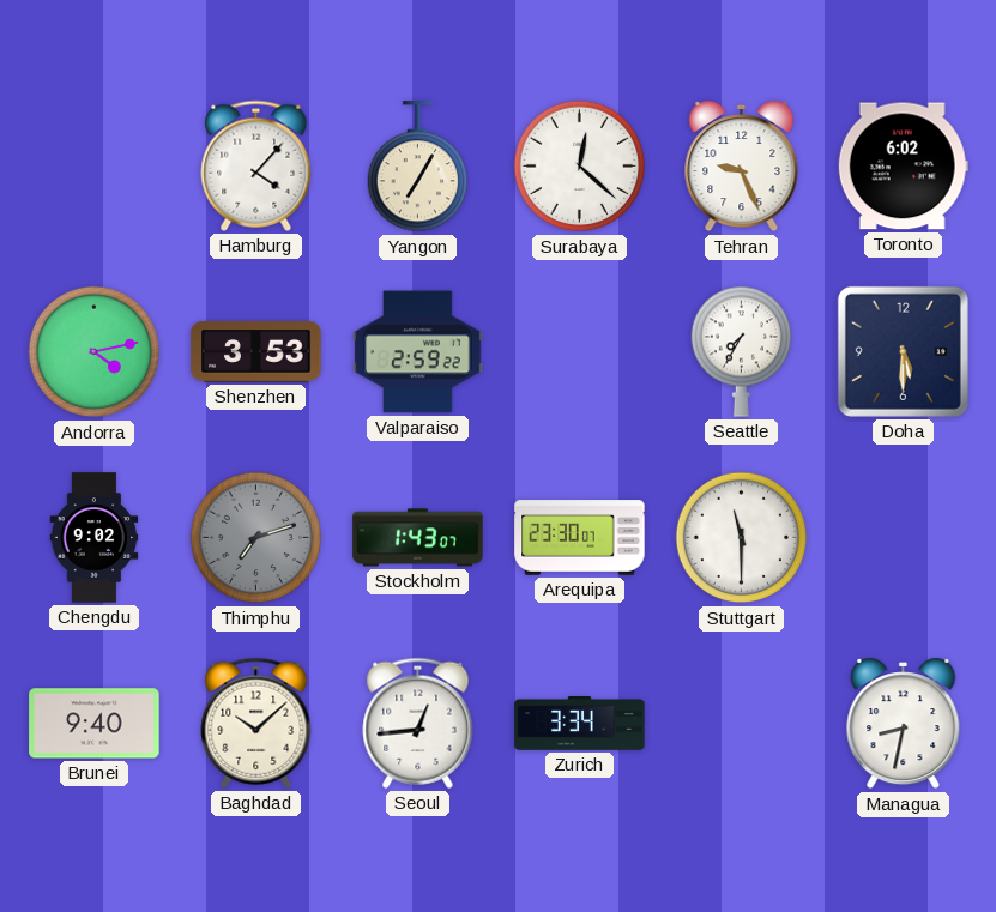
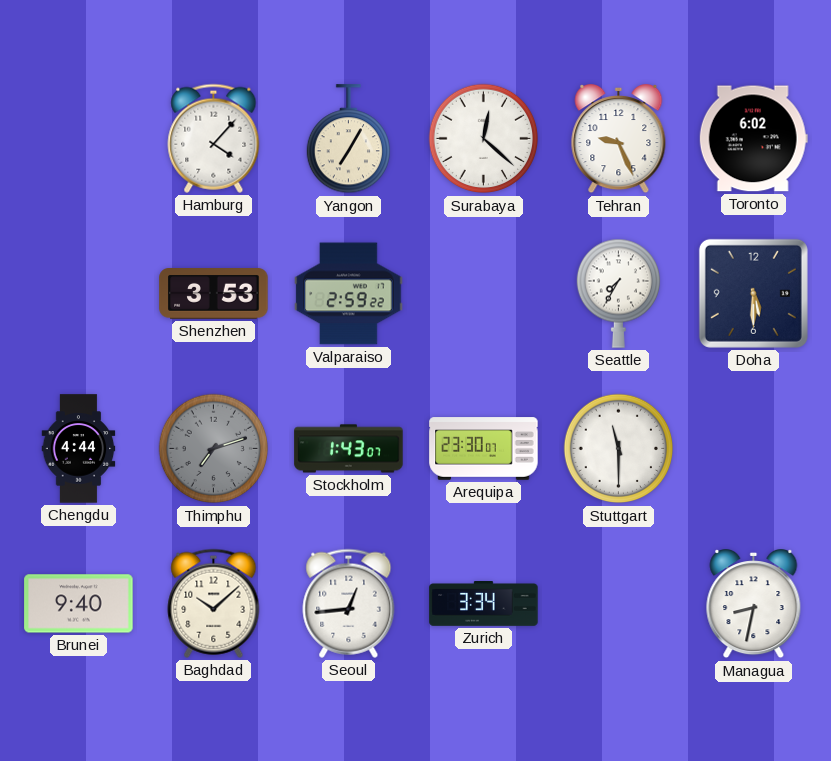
Andorra: 4:13 -> none (95, 352)
Chengdu: 9:02 -> 4:44 (79, 449)
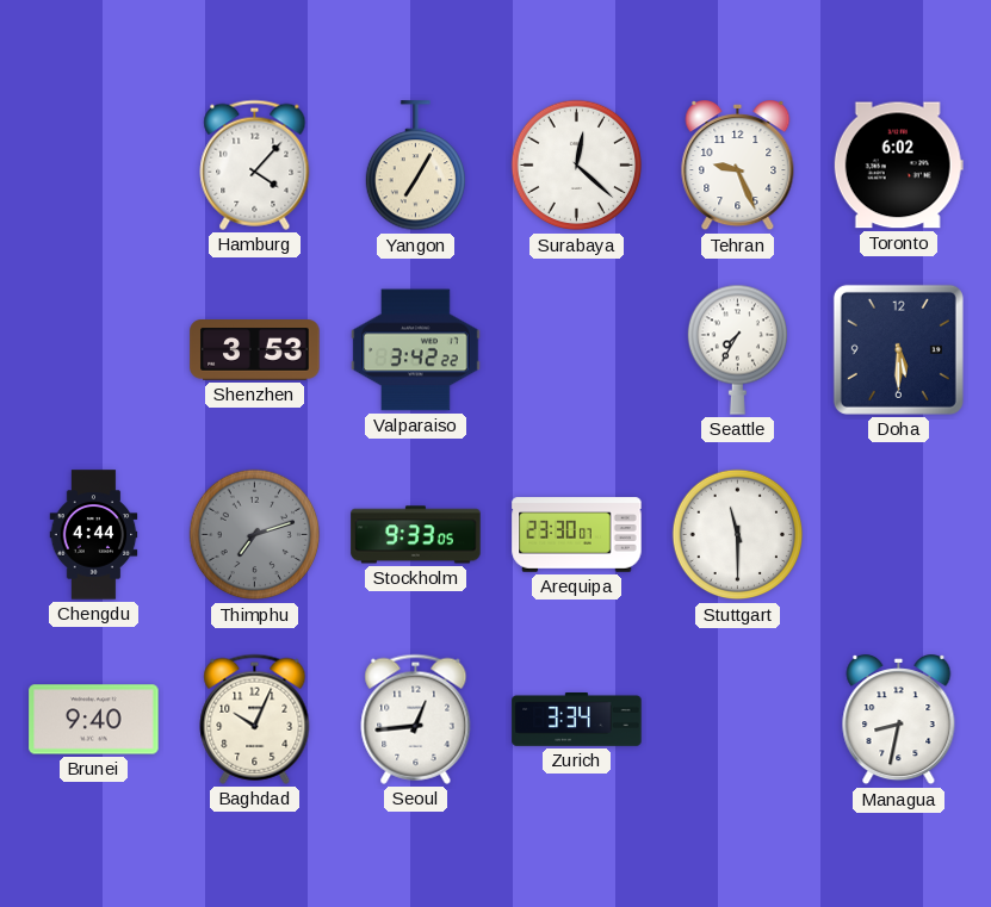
Valparaiso: 2:59 -> 3:42 (416, 350)
Stockholm: 1:43 -> 9:33 (416, 535)
Baghdad: 10:08 -> 10:04 (255, 719)
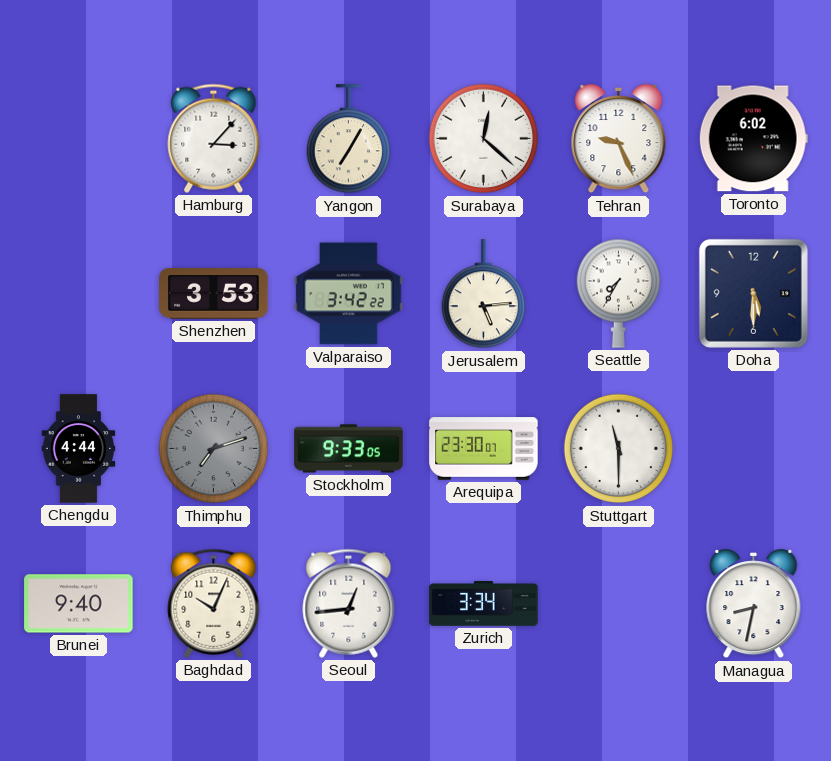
Hamburg: 4:07 -> 3:07 (214, 138)
Jerusalem: none -> 5:14 (483, 294)
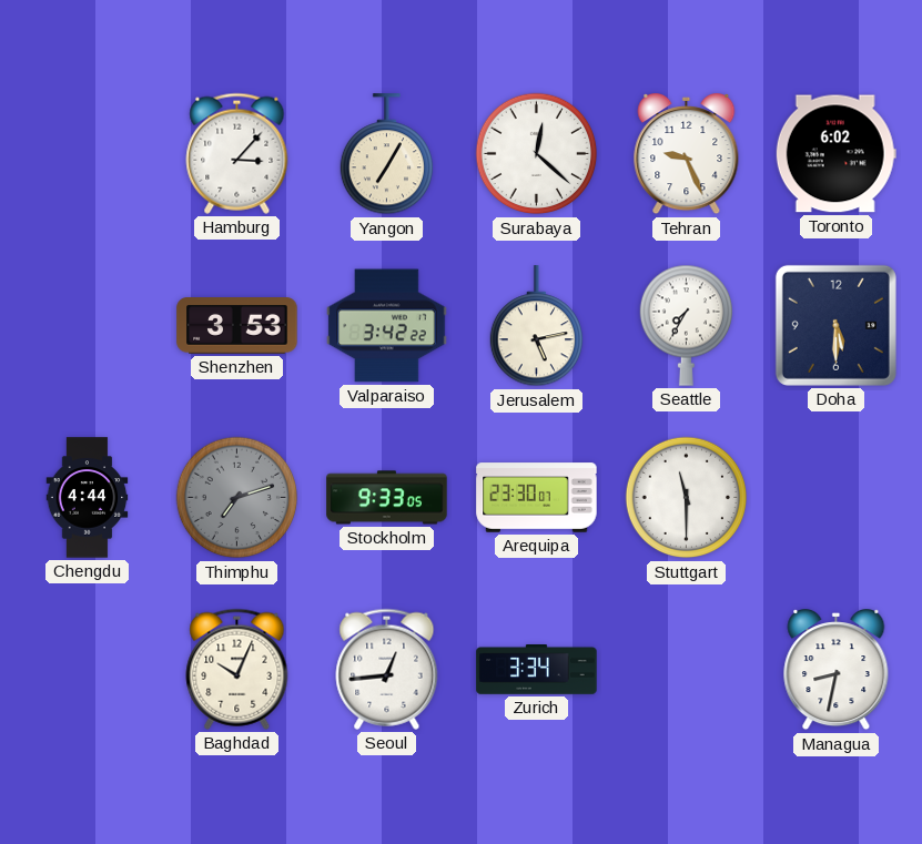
Jerusalem: 5:14 -> 5:13 (536, 326)
Brunei: 9:40 -> none (79, 604)
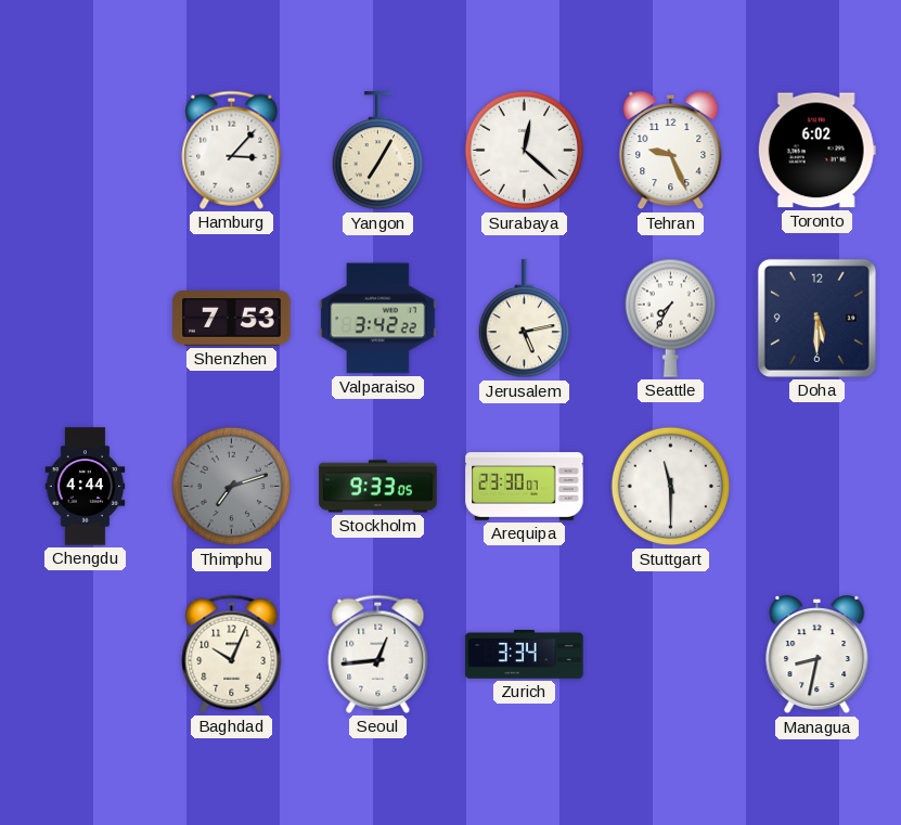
Shenzhen: 3:53 -> 7:53 (232, 319)
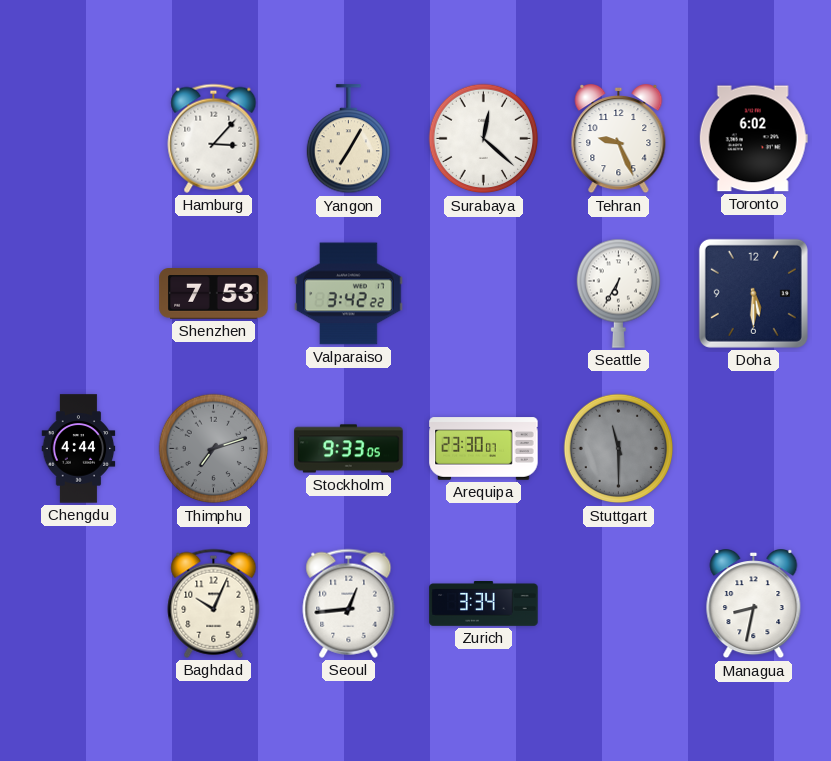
Jerusalem: 5:13 -> none (524, 319)
Seattle: 7:35 -> 6:35 (618, 293)
Stuttgart dial: white -> grey (619, 449)
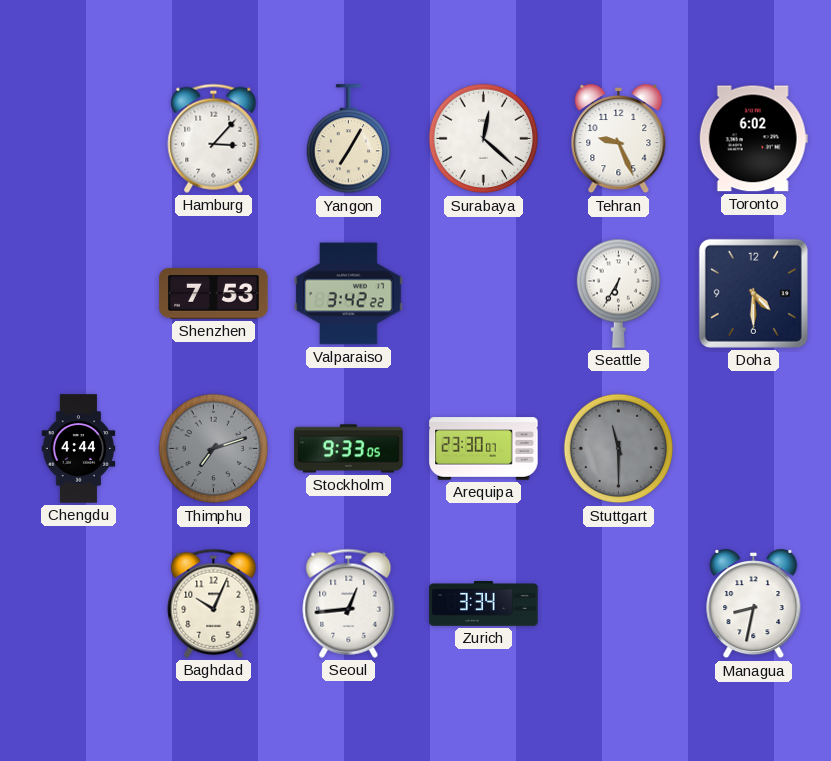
Doha: 5:30 -> 4:30 (753, 293)
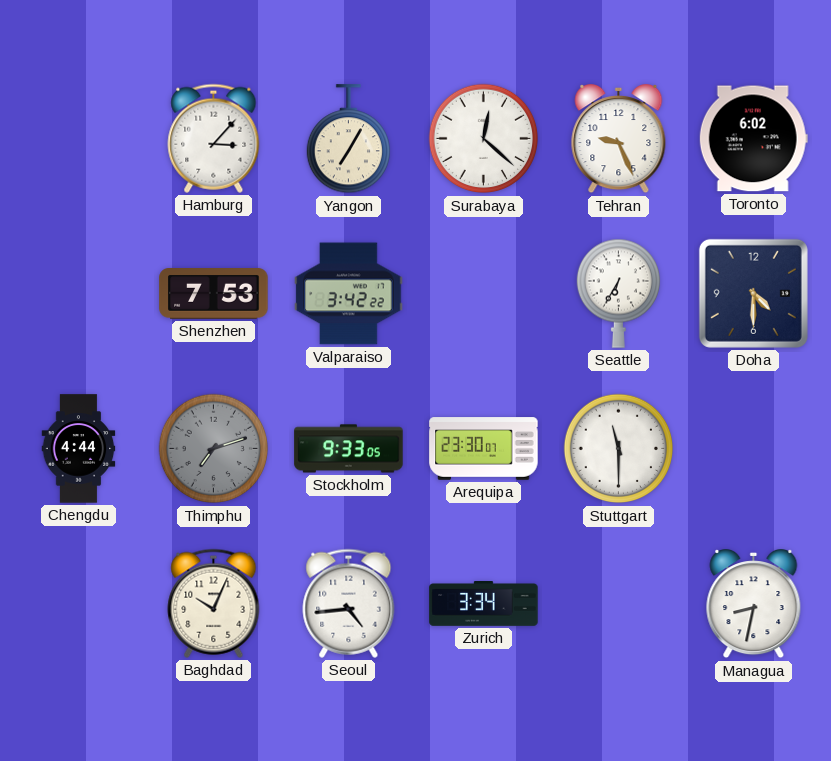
Stuttgart dial: grey -> white (619, 449)
Seoul: 12:44 -> 4:44 (349, 603)
